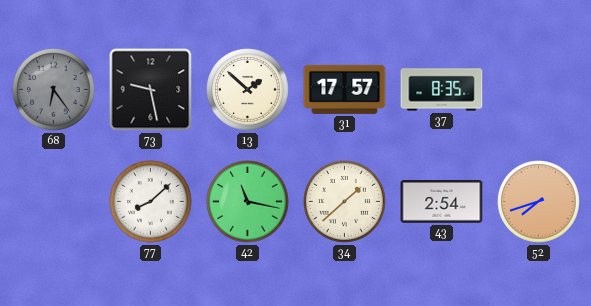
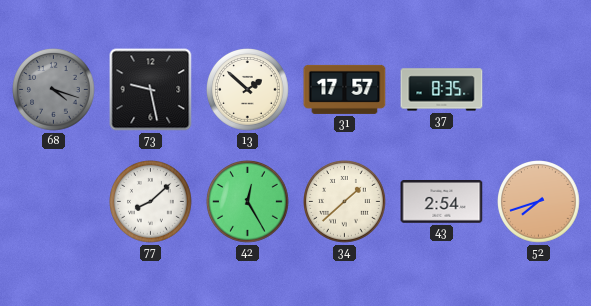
68: 6:24 -> 4:18 (54, 90)
42: 11:17 -> 12:25 (248, 202)
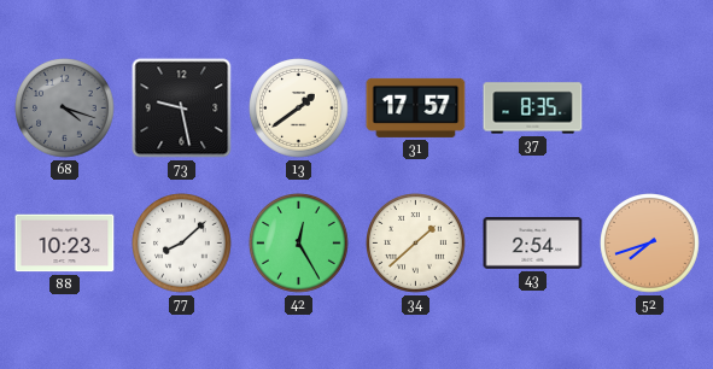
13: 1:52 -> 1:39 (299, 109)
88: none -> 10:23 (65, 244)
